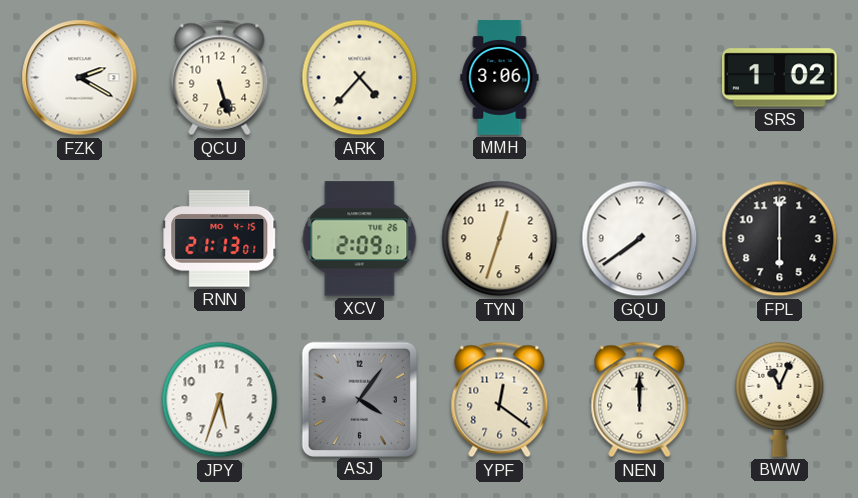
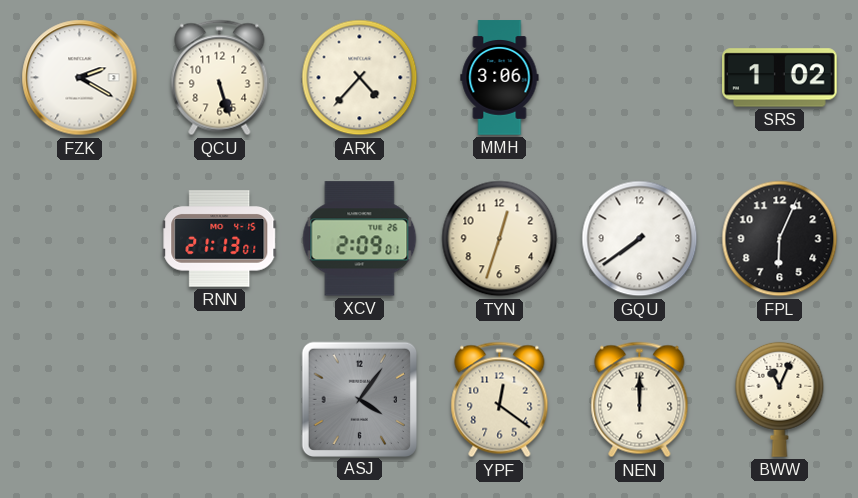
FPL: 6:00 -> 6:04 (780, 239)
JPY: 5:33 -> none (220, 400)
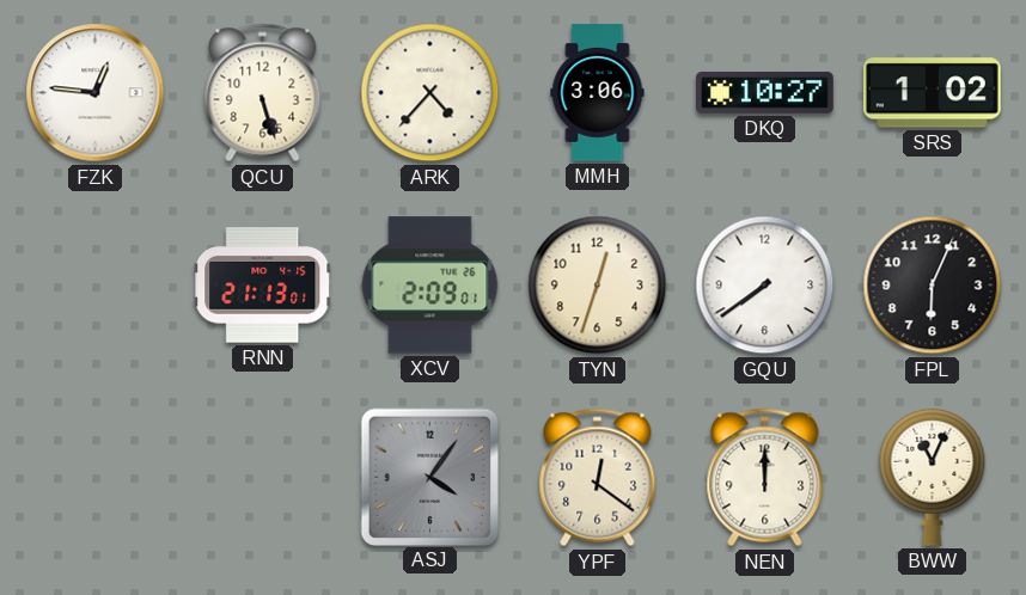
FZK: 2:20 -> 12:46 (96, 93)
DKQ: none -> 10:27 (765, 93)
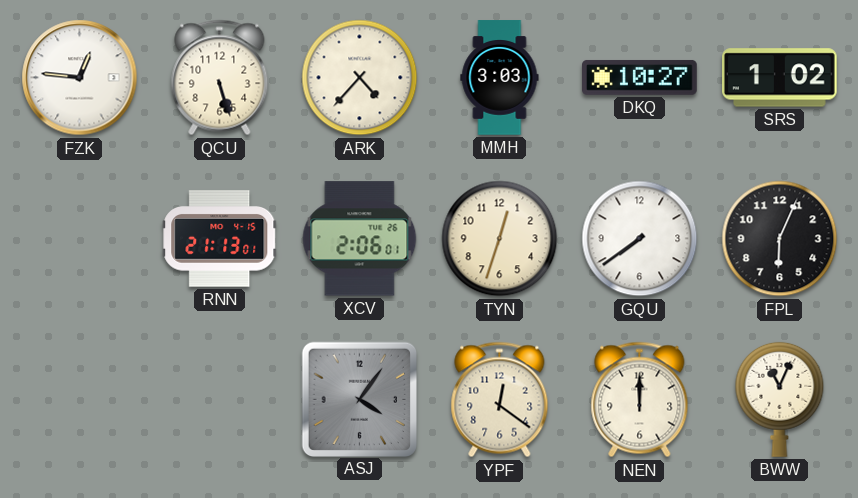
MMH: 3:06 -> 3:03 (500, 78)
XCV: 2:09 -> 2:06 (360, 239)
